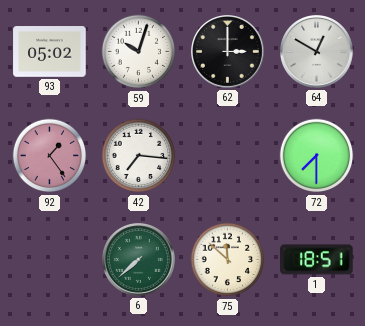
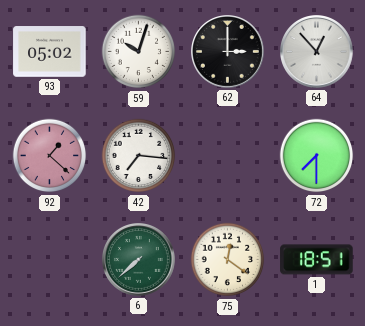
64: 12:50 -> 12:53 (317, 52)
92: 1:24 -> 1:22 (50, 156)
75: 11:52 -> 12:21 (228, 260)
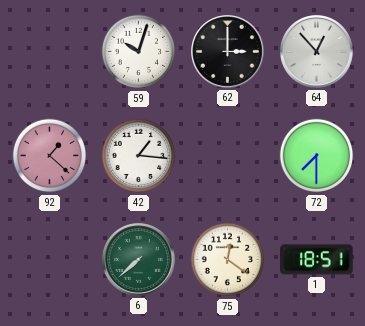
93: 05:02 -> none (50, 52)
42: 7:16 -> 1:16 (139, 156)
